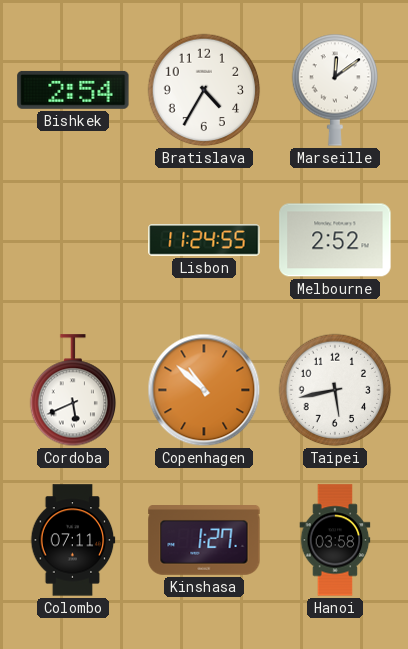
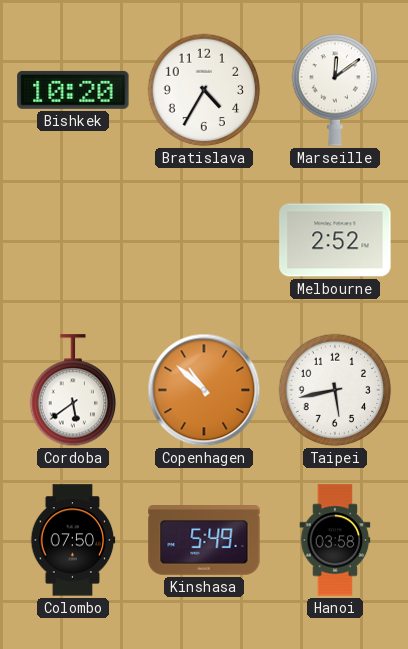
Bishkek: 2:54 -> 10:20 (73, 90)
Lisbon: 11:24 -> none (204, 240)
Cordoba: 5:41 -> 5:39 (73, 391)
Colombo: 07:11 -> 07:50 (73, 540)
Kinshasa: 1:27 -> 5:49 (204, 540)
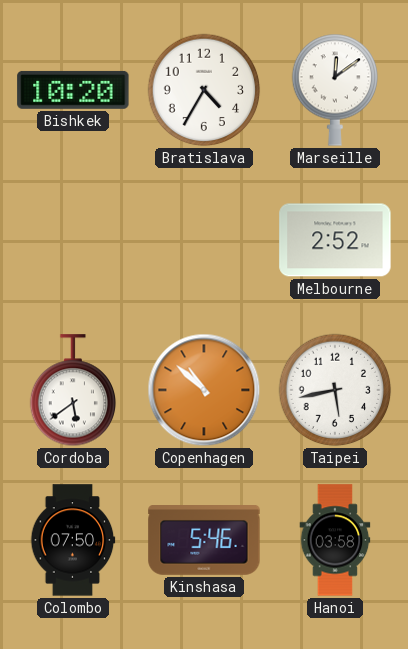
Kinshasa: 5:49 -> 5:46 (204, 540)
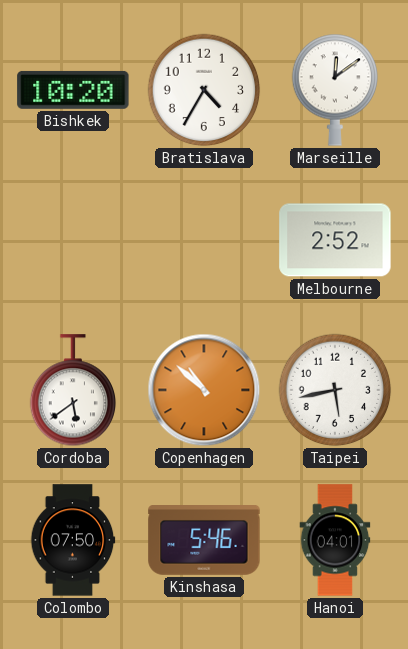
Hanoi: 03:58 -> 04:01 (335, 540)
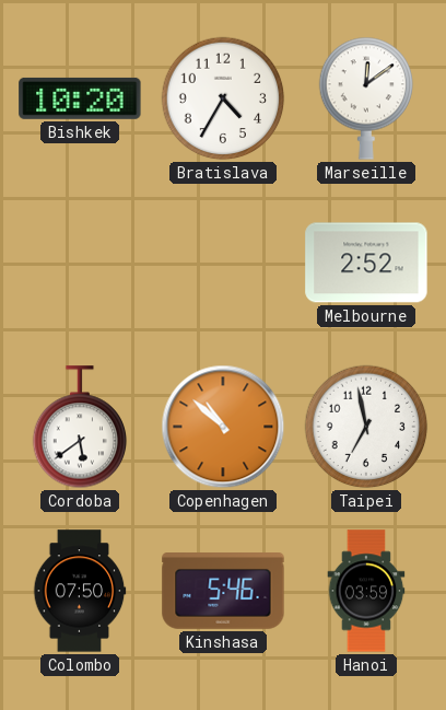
Taipei: 5:43 -> 6:58 (366, 427)
Hanoi: 04:01 -> 03:59 (366, 591)
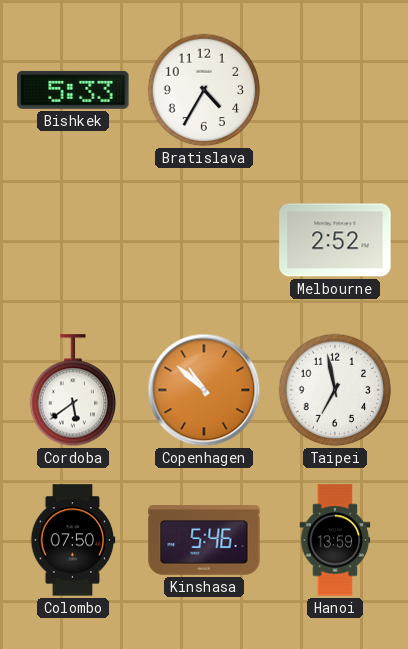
Bishkek: 10:20 -> 5:33 (73, 90)
Marseille: 12:09 -> none (366, 98)
Hanoi: 03:59 -> 13:59 (335, 540)
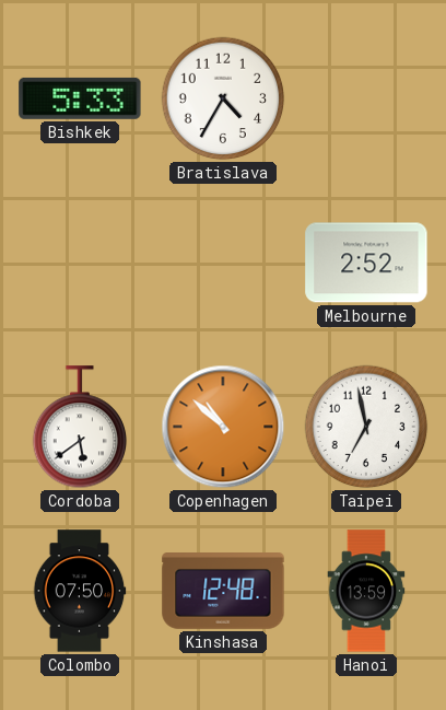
Kinshasa: 5:46 -> 12:48 (223, 591)
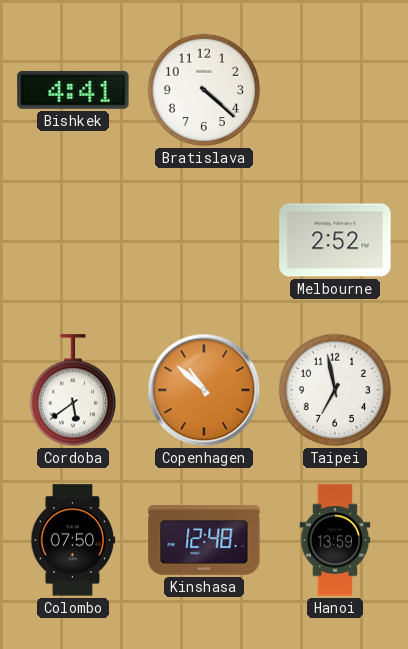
Bishkek: 5:33 -> 4:41 (73, 90)
Bratislava: 4:35 -> 4:22 (204, 90)
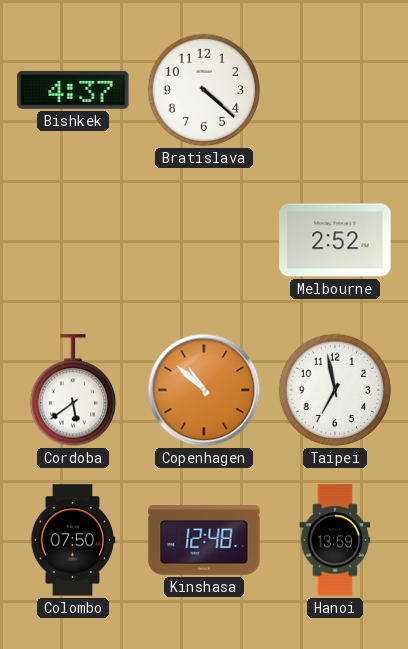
Bishkek: 4:41 -> 4:37 (73, 90)
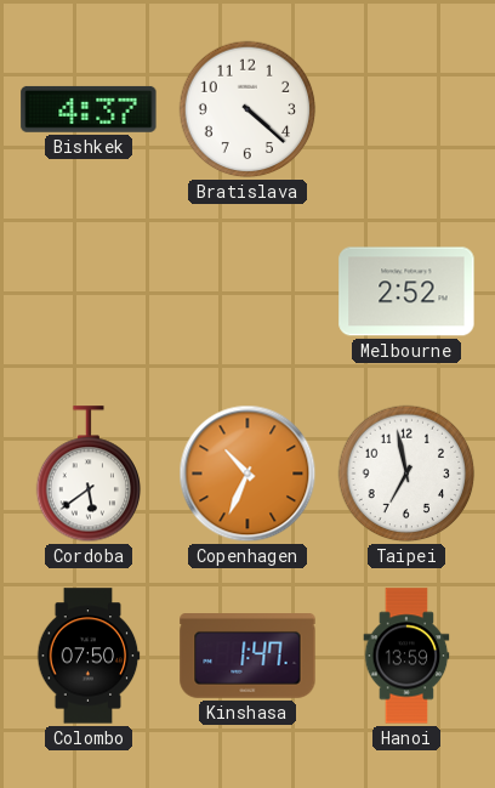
Copenhagen: 10:52 -> 10:34 (247, 474)
Kinshasa: 12:48 -> 1:47 (247, 656)
